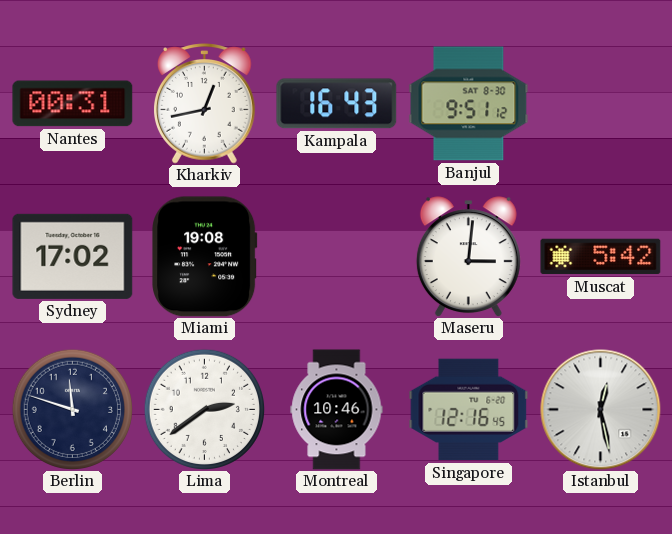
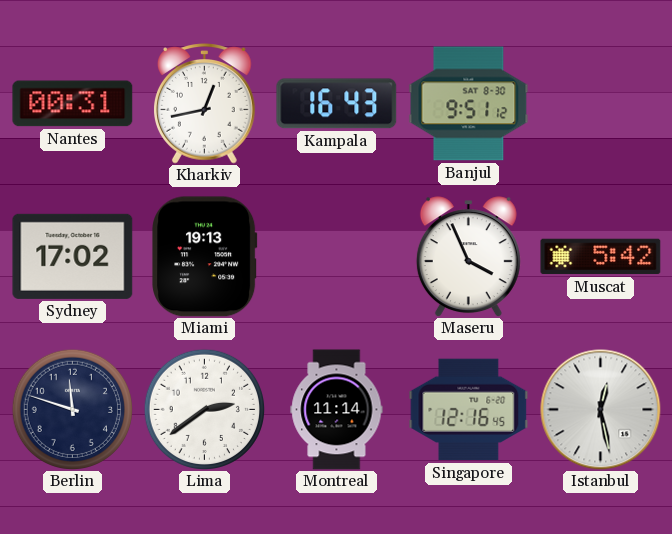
Miami: 19:08 -> 19:13 (205, 257)
Maseru: 3:01 -> 3:56 (468, 257)
Montreal: 10:46 -> 11:14 (337, 410)
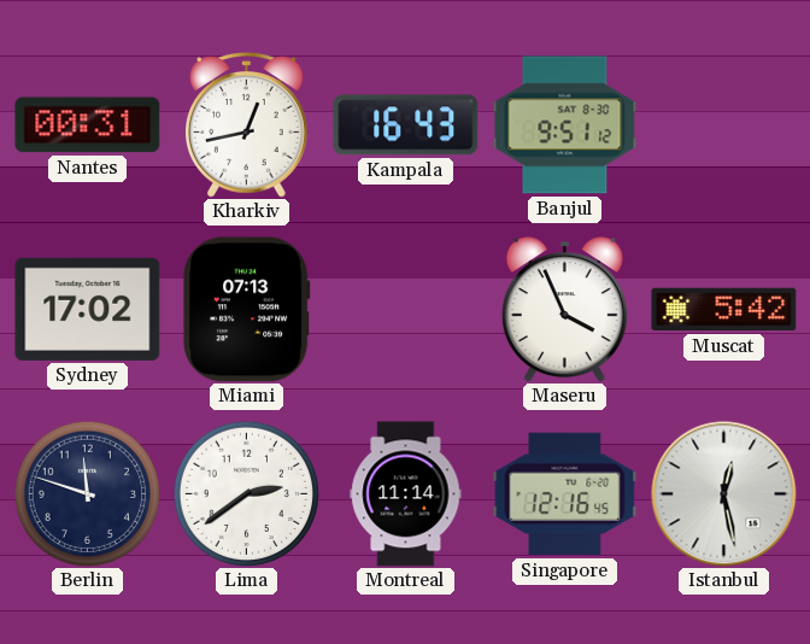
Miami: 19:13 -> 07:13 (247, 310)
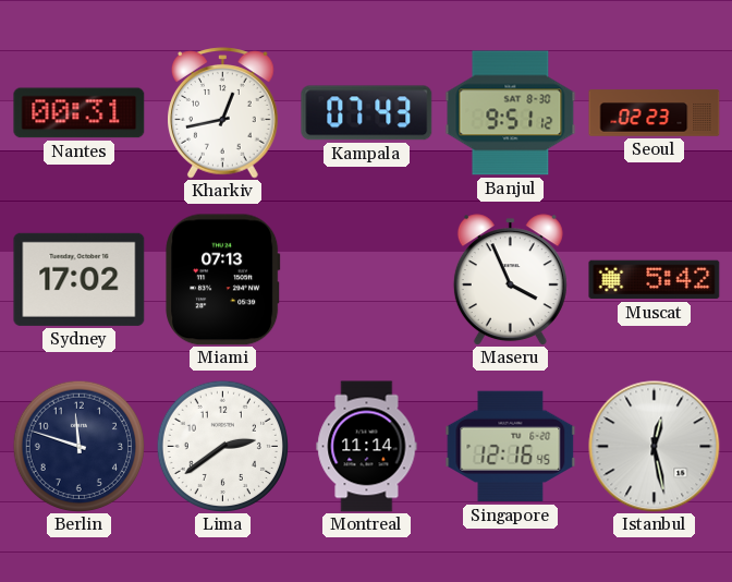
Kampala: 16:43 -> 07:43 (367, 113)
Seoul: none -> 02:23 (655, 113)
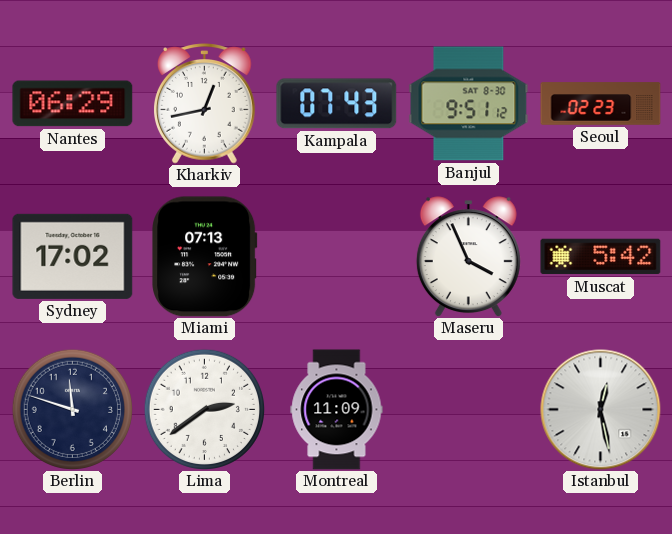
Nantes: 00:31 -> 06:29 (73, 104)
Montreal: 11:14 -> 11:09 (337, 410)
Singapore: 12:16 -> none (511, 447)
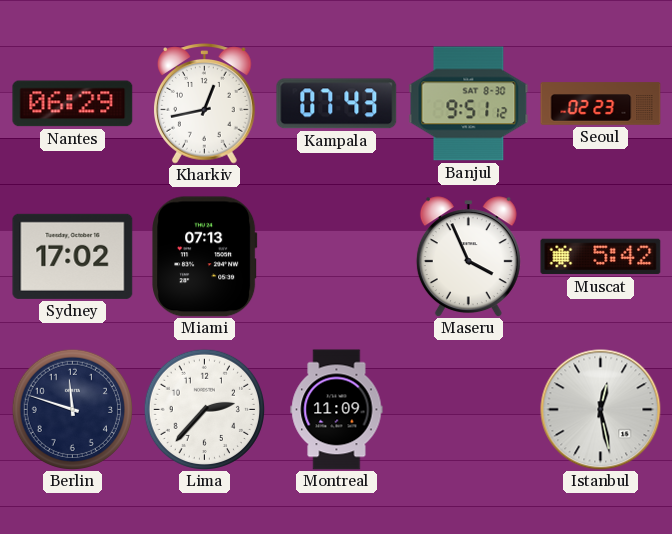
Lima: 2:39 -> 2:37 (204, 409)
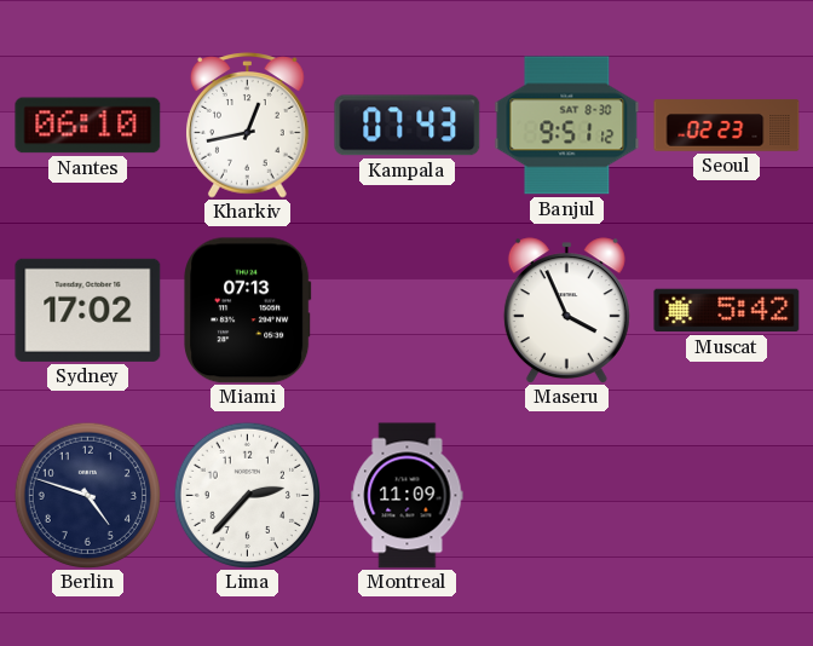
Nantes: 06:29 -> 06:10 (88, 126)
Berlin: 11:48 -> 4:48 (87, 495)
Istanbul: 12:28 -> none (601, 410)
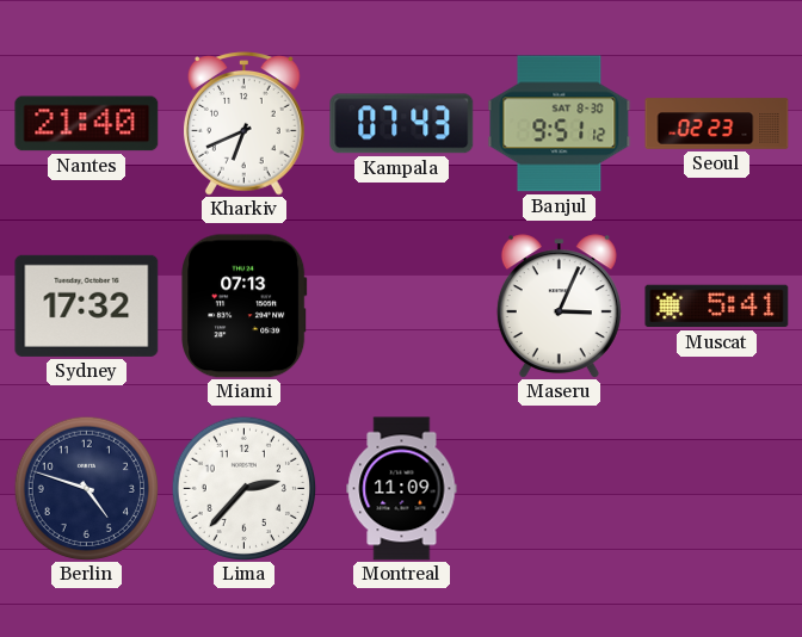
Nantes: 06:10 -> 21:40 (87, 124)
Kharkiv: 12:43 -> 6:41 (245, 124)
Sydney: 17:02 -> 17:32 (87, 305)
Maseru: 3:56 -> 3:04 (559, 307)
Muscat: 5:42 -> 5:41 (717, 307)
